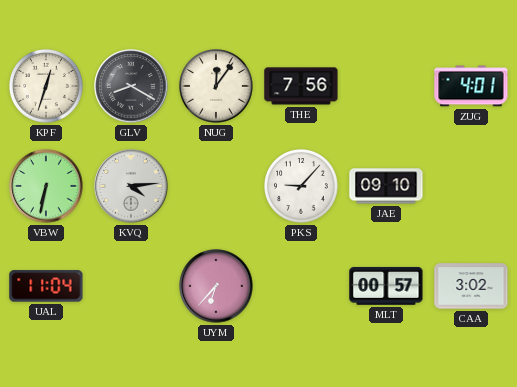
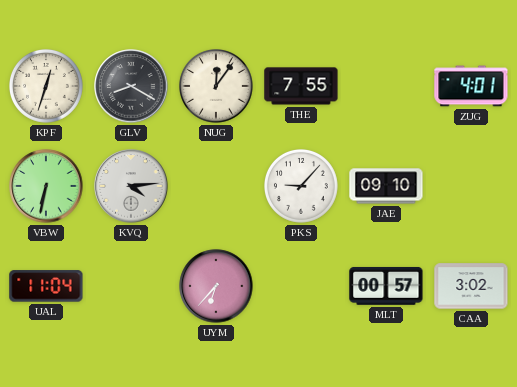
THE: 7:56 -> 7:55 (301, 86)
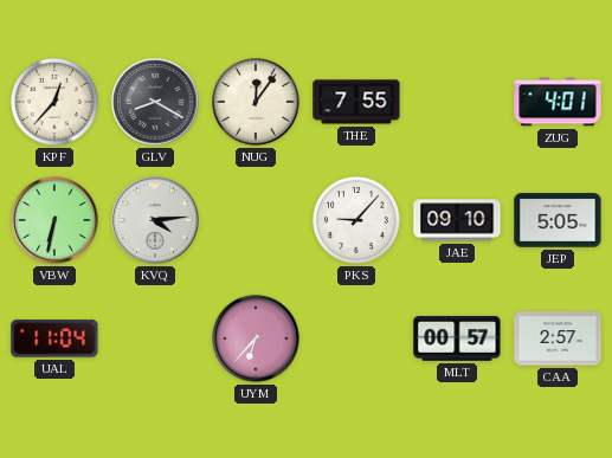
KPF: 12:33 -> 12:37 (56, 103)
JEP: none -> 5:05 (558, 220)
CAA: 3:02 -> 2:57 (558, 338)
